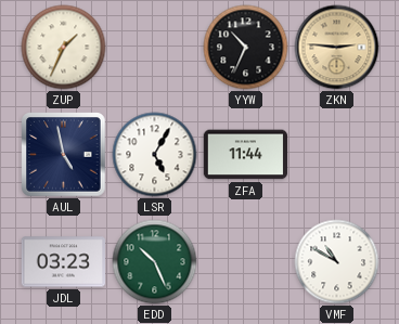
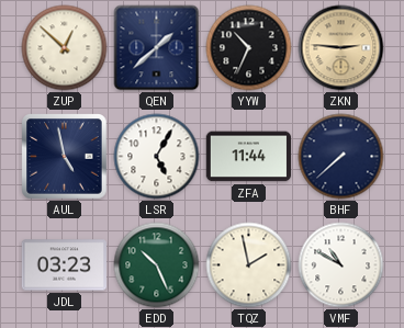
ZUP: 1:34 -> 12:52 (65, 48)
QEN: none -> 1:38 (157, 48)
BHF: none -> 7:38 (341, 157)
TQZ: none -> 1:58 (249, 265)
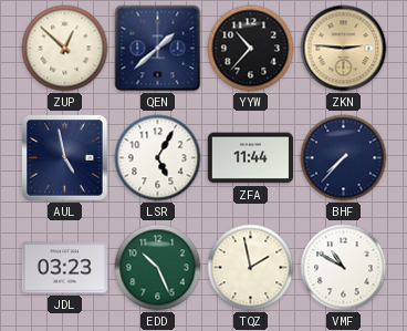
YYW: 10:34 -> 10:37 (251, 49)
BHF: 7:38 -> 7:37 (344, 158)
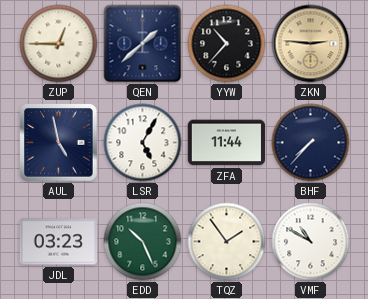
ZUP: 12:52 -> 12:45 (59, 44)
TQZ: 1:58 -> 1:54 (227, 242)
